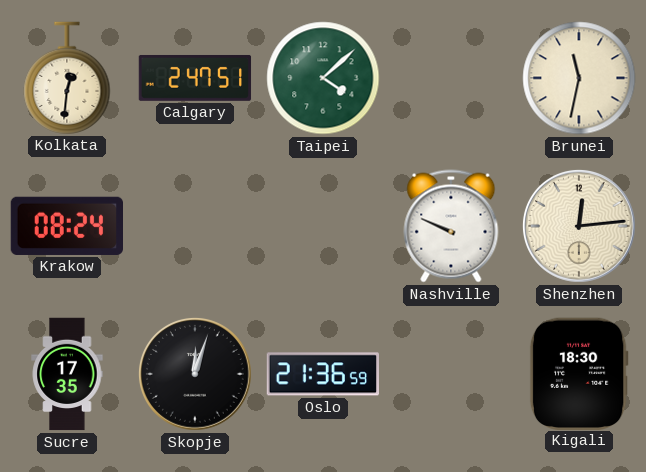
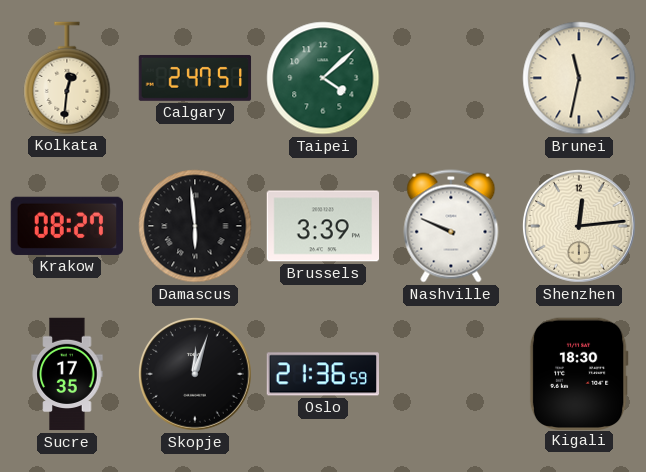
Krakow: 08:24 -> 08:27 (66, 226)
Damascus: none -> 5:59 (195, 226)
Brussels: none -> 3:39 (323, 226)
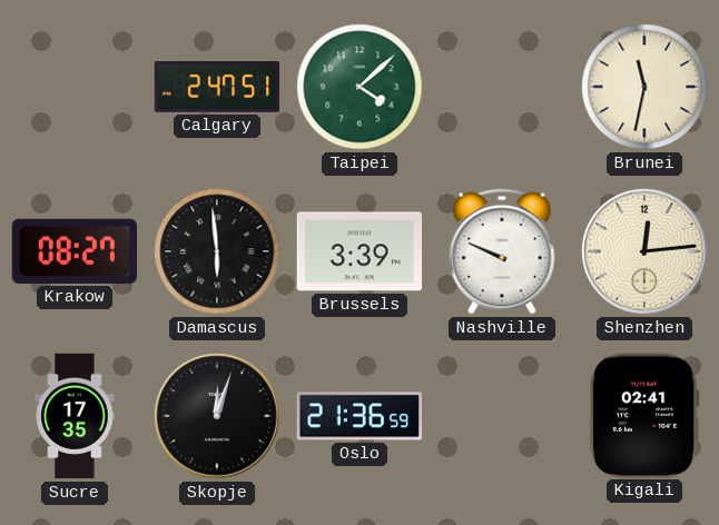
Kolkata: 12:31 -> none (67, 78)
Kigali: 18:30 -> 02:41 (644, 415)
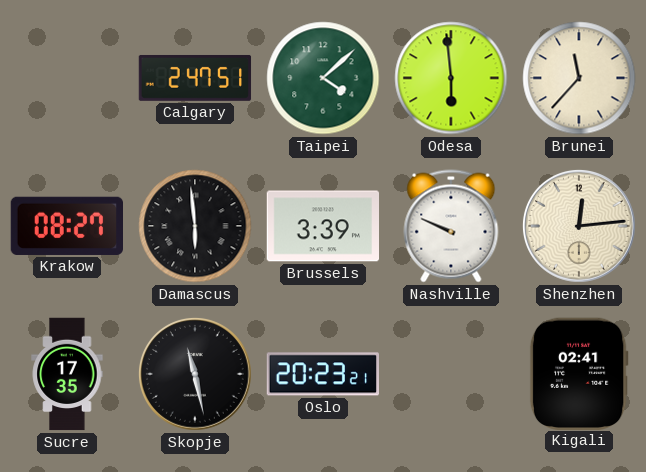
Odesa: none -> 5:59 (451, 78)
Brunei: 11:32 -> 11:37 (579, 78)
Skopje: 12:03 -> 11:28 (195, 374)
Oslo: 21:36 -> 20:23 (322, 374)
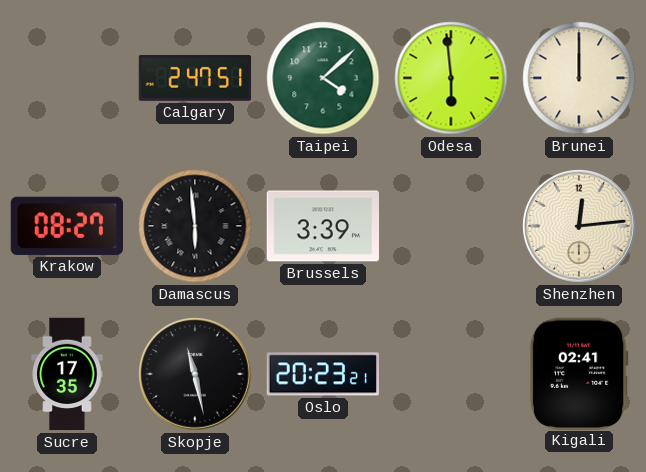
Brunei: 11:37 -> 12:00 (579, 78)
Nashville: 9:49 -> none (451, 226)
